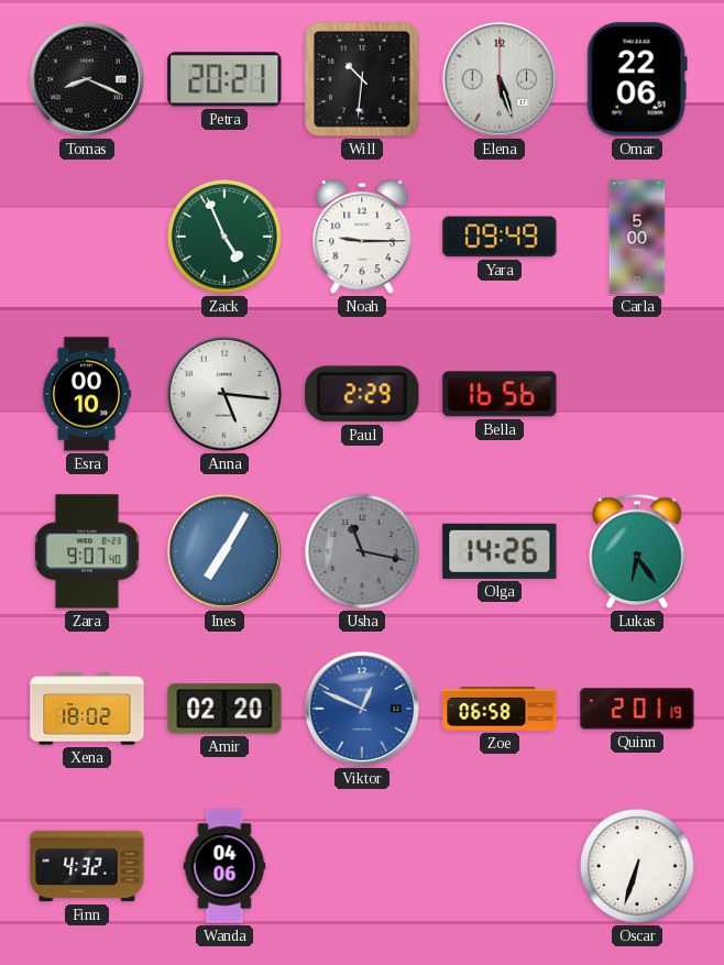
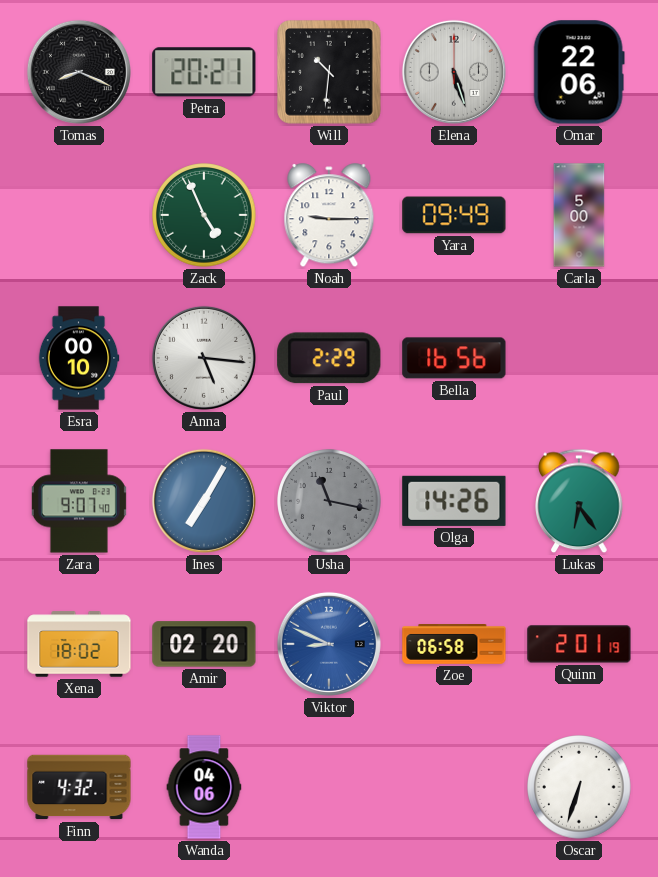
Viktor: 12:49 -> 8:49 (329, 644)
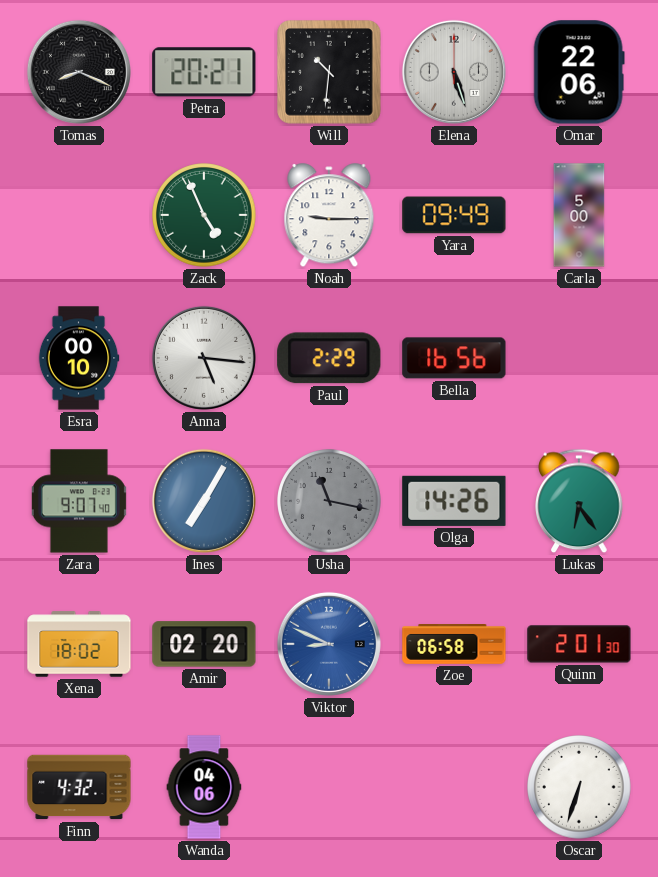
Quinn: 2:01:19 -> 2:01:30 (579, 644)
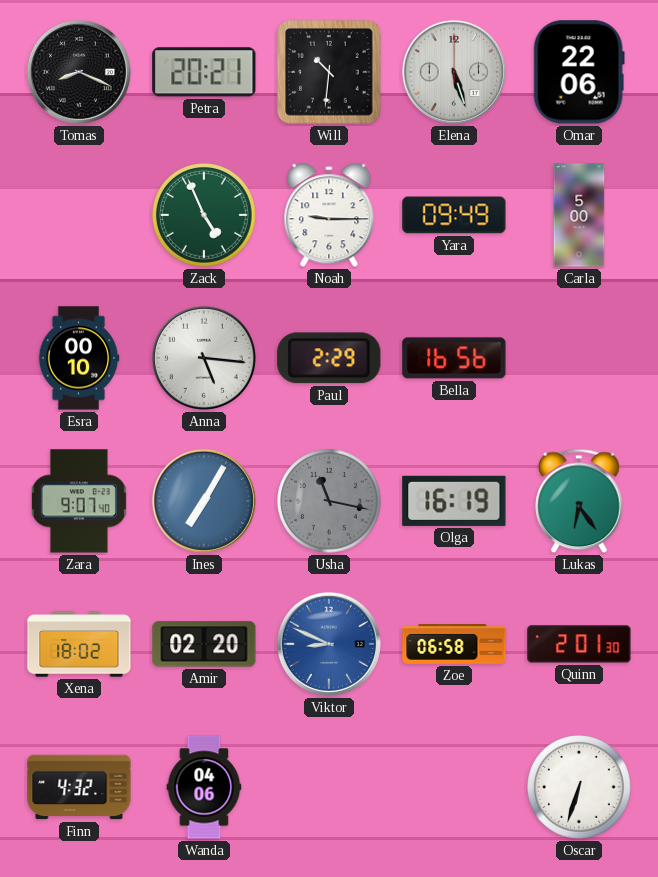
Olga: 14:26 -> 16:19 (454, 501)
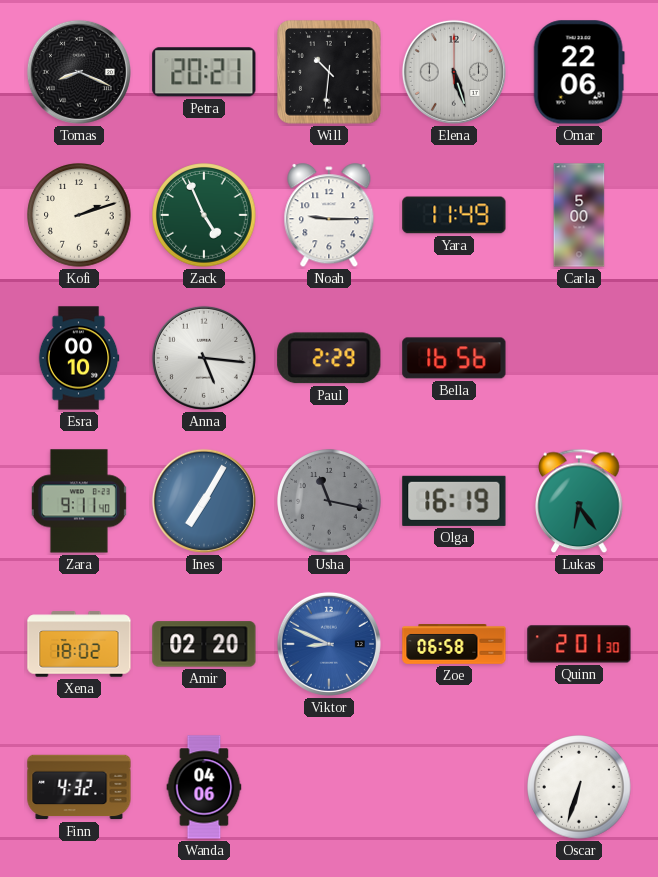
Kofi: none -> 2:12 (79, 215)
Yara: 09:49 -> 11:49 (454, 215)
Zara: 9:07 -> 9:11 (79, 501)
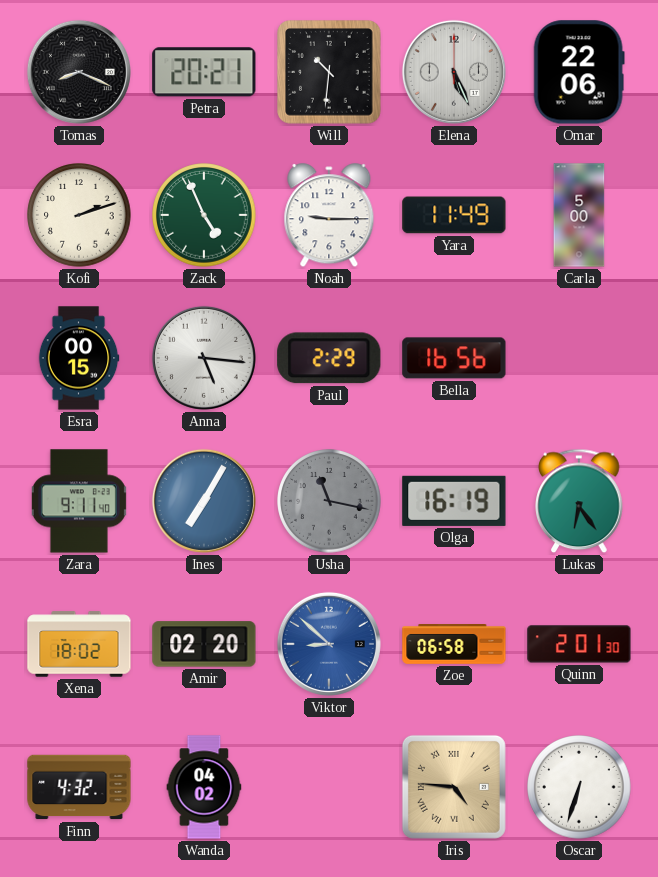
Elena: 5:27 -> 5:26 (454, 72)
Esra: 00:10 -> 00:15 (79, 358)
Viktor: 8:49 -> 8:52 (329, 644)
Wanda: 04:06 -> 04:02 (204, 787)
Iris: none -> 4:46 (454, 787)
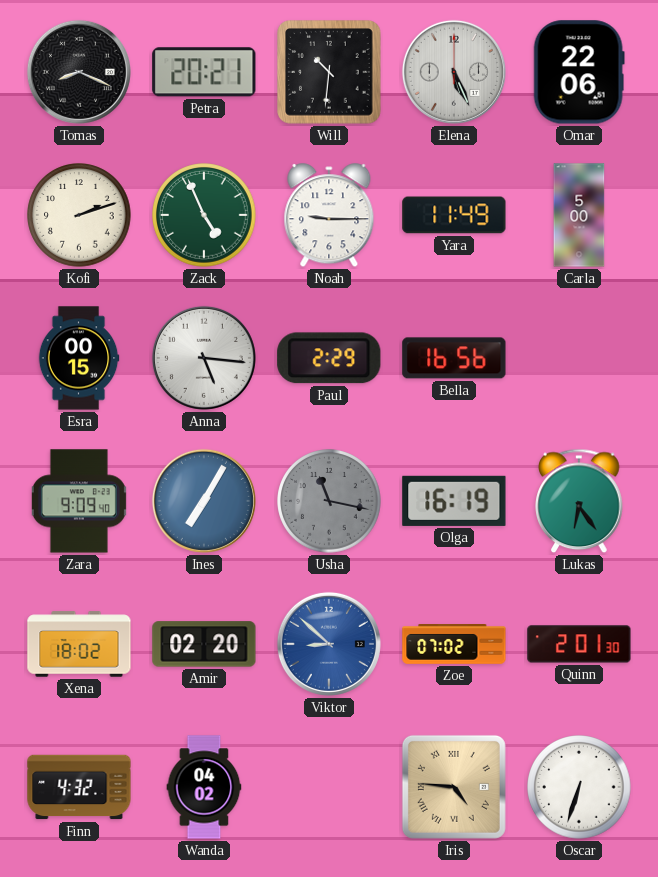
Zara: 9:11 -> 9:09 (79, 501)
Zoe: 06:58 -> 07:02 (454, 645)
